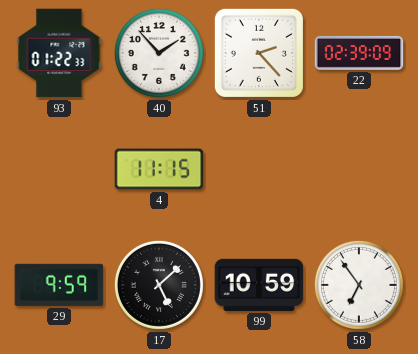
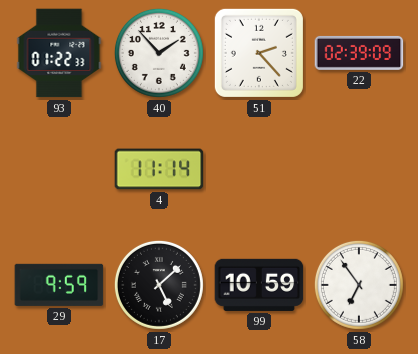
4: 11:15 -> 11:14 (159, 169)
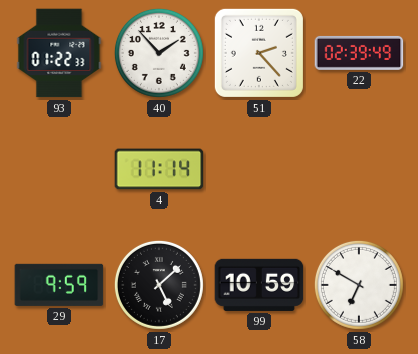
22: 02:39:09 -> 02:39:49 (359, 53)
58: 6:54 -> 6:50 (359, 285)
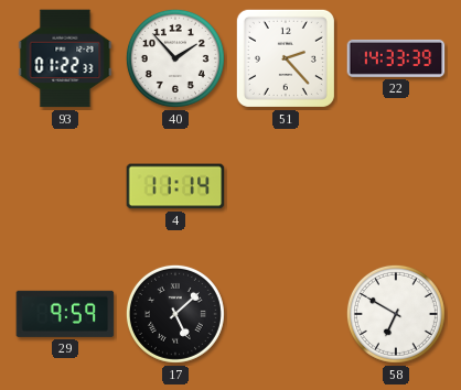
22: 02:39 -> 14:33 (396, 58)
99: 10:59 -> none (259, 285)
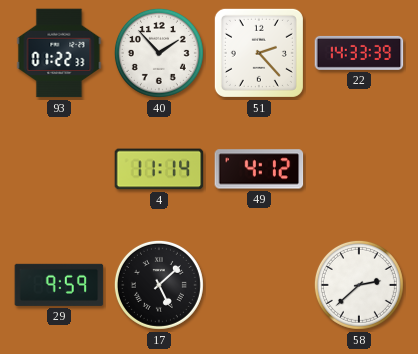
49: none -> 4:12 (259, 169)
58: 6:50 -> 2:38 (359, 285)
